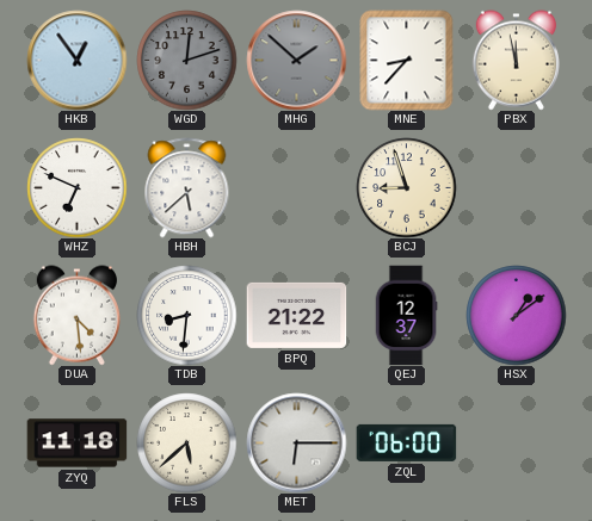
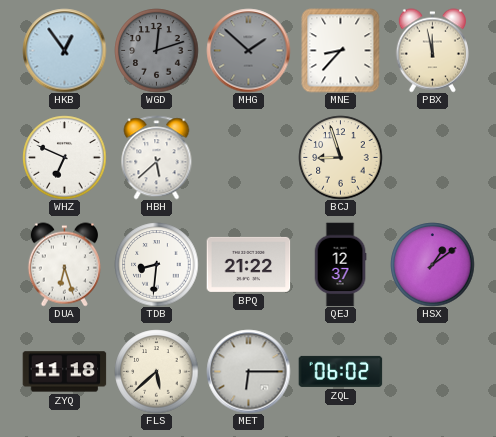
DUA: 4:29 -> 6:27 (64, 264)
ZQL: 06:00 -> 06:02 (340, 371)
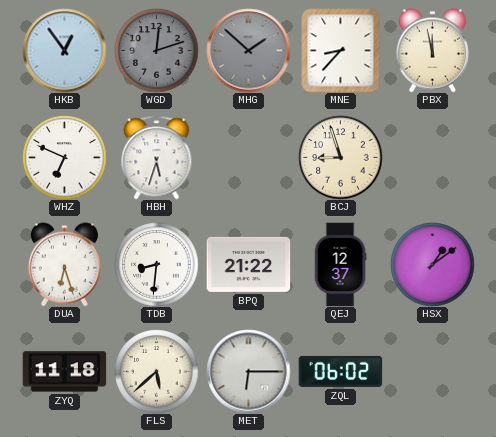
HBH: 5:38 -> 5:33 (157, 157)
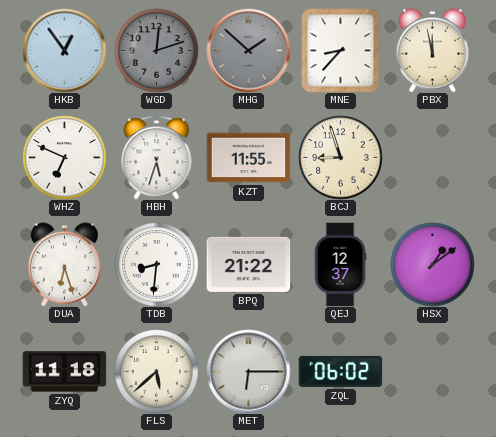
KZT: none -> 11:55 (248, 158)
